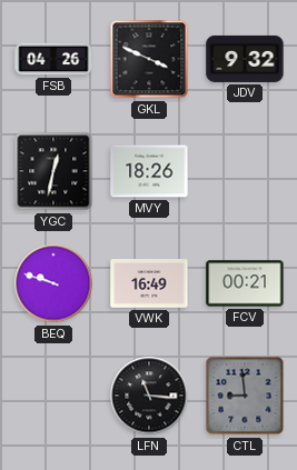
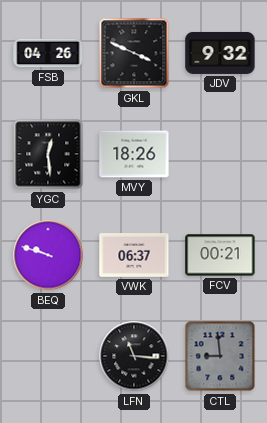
YGC: 12:32 -> 12:29 (48, 154)
VWK: 16:49 -> 06:37 (134, 256)
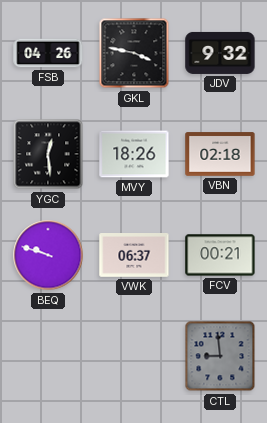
GKL: 3:49 -> 3:47 (134, 53)
VBN: none -> 02:18 (220, 154)
LFN: 11:16 -> none (134, 356)
